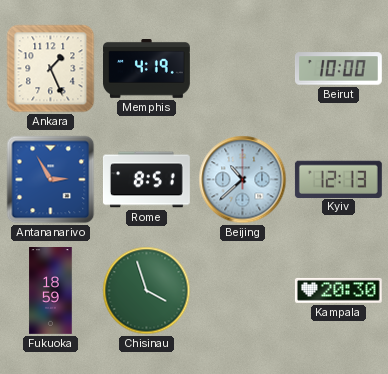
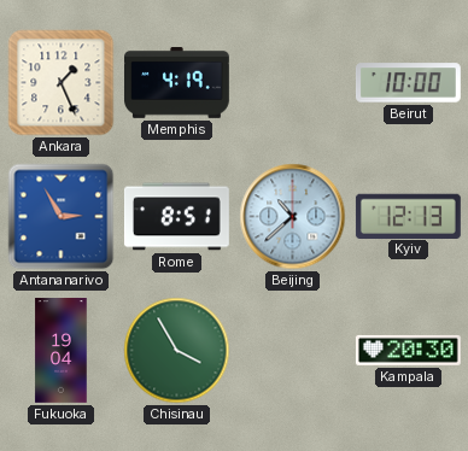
Fukuoka: 18:59 -> 19:04 (62, 351)
Chisinau: 3:57 -> 3:55 (177, 351)
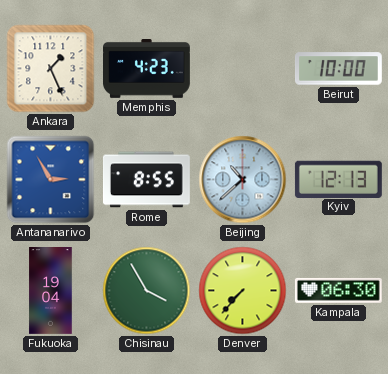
Memphis: 4:19 -> 4:23 (147, 69)
Rome: 8:51 -> 8:55 (146, 180)
Denver: none -> 7:37 (243, 291)
Kampala: 20:30 -> 06:30 (338, 290)
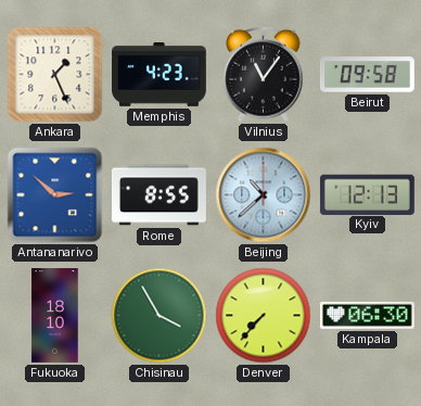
Vilnius: none -> 11:06 (264, 75)
Beirut: 10:00 -> 09:58 (367, 75)
Antananarivo: 2:55 -> 2:52 (55, 195)
Fukuoka: 19:04 -> 18:10 (55, 316)
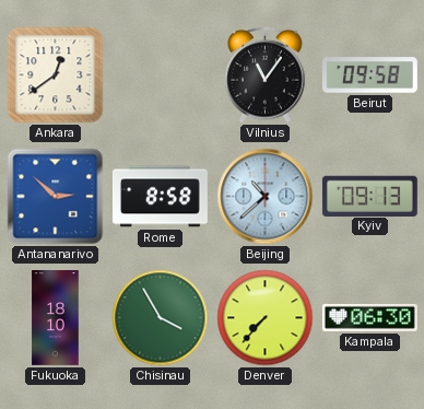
Ankara: 1:26 -> 12:39 (56, 75)
Memphis: 4:23 -> none (160, 75)
Rome: 8:55 -> 8:58 (160, 197)
Kyiv: 12:13 -> 09:13 (369, 196)
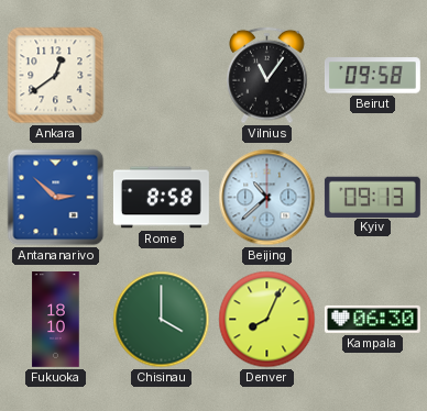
Chisinau: 3:55 -> 4:00 (162, 320)
Denver: 7:37 -> 8:04 (267, 320)
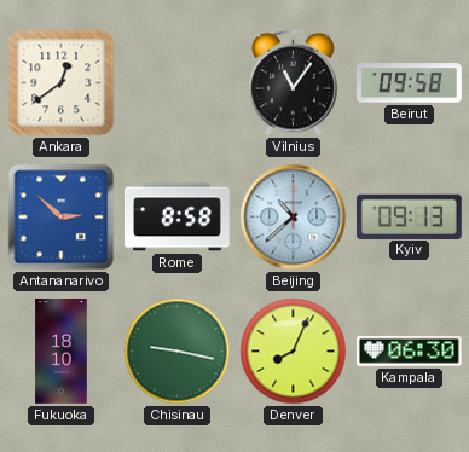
Chisinau: 4:00 -> 9:17 (178, 352)
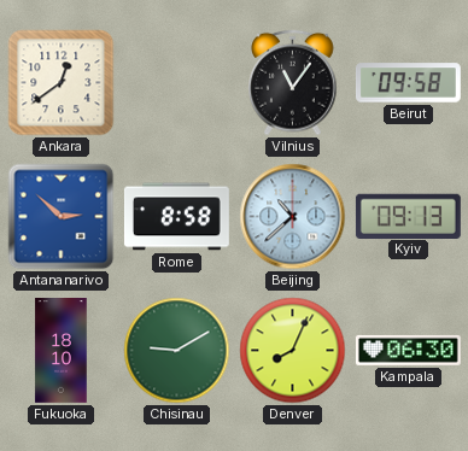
Chisinau: 9:17 -> 9:10 (177, 351)
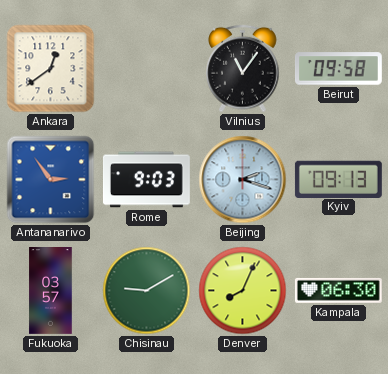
Antananarivo: 2:52 -> 2:54 (51, 180)
Rome: 8:58 -> 9:03 (146, 180)
Beijing: 10:38 -> 2:18 (243, 180)
Fukuoka: 18:10 -> 03:57 (51, 291)
